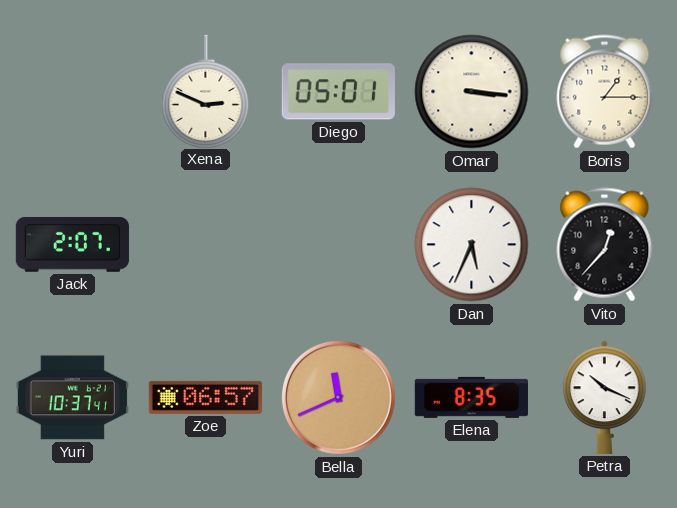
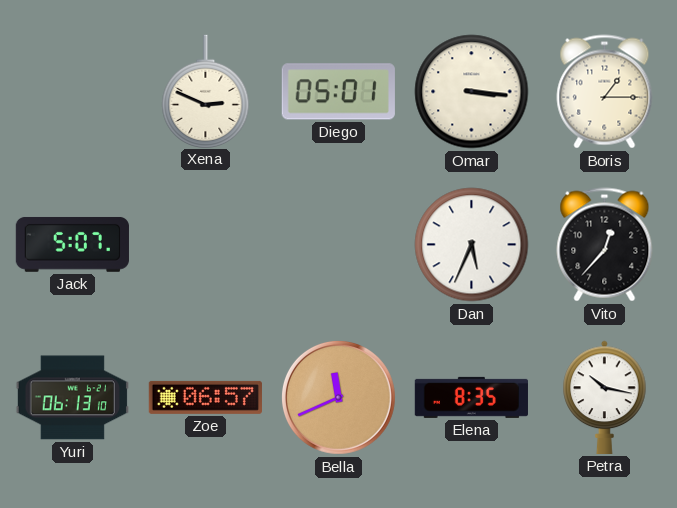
Jack: 2:07 -> 5:07 (72, 244)
Yuri: 10:37 -> 06:13 (72, 398)
Petra: 10:19 -> 10:17 (605, 397)
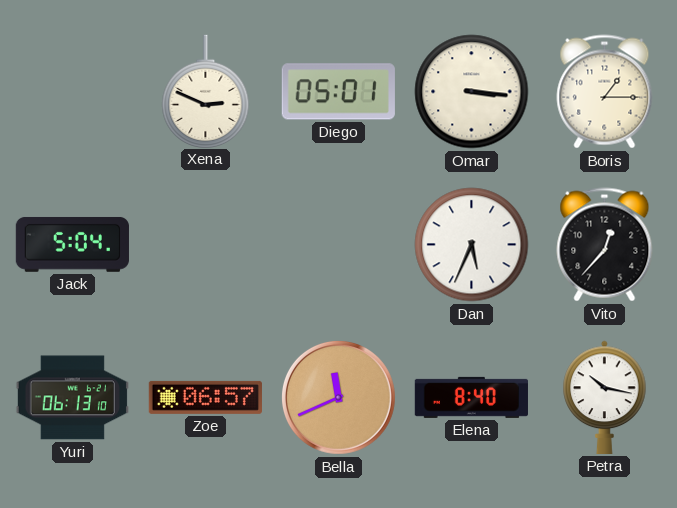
Jack: 5:07 -> 5:04 (72, 244)
Elena: 8:35 -> 8:40 (471, 397)
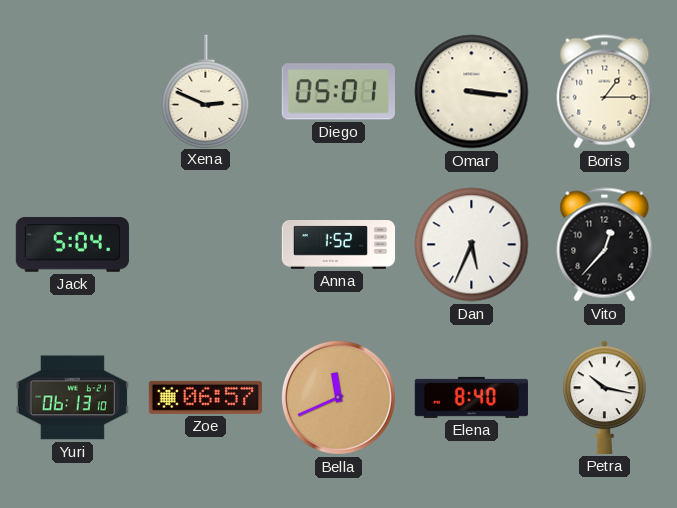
Anna: none -> 1:52 (339, 245)
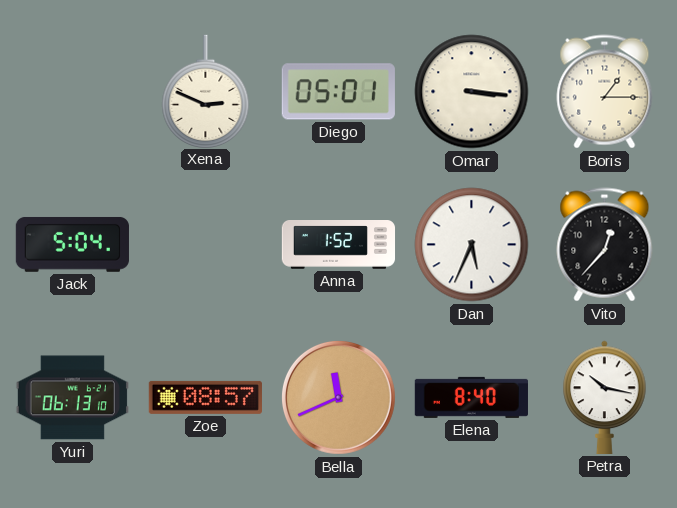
Zoe: 06:57 -> 08:57 (205, 397)
